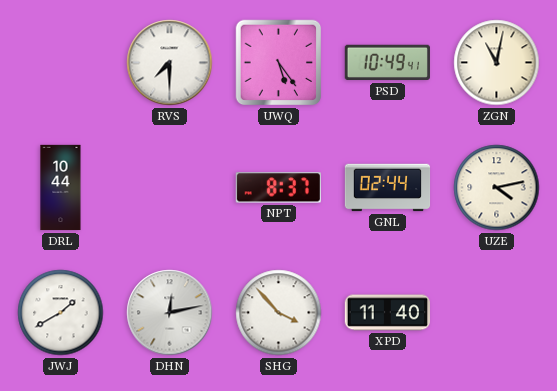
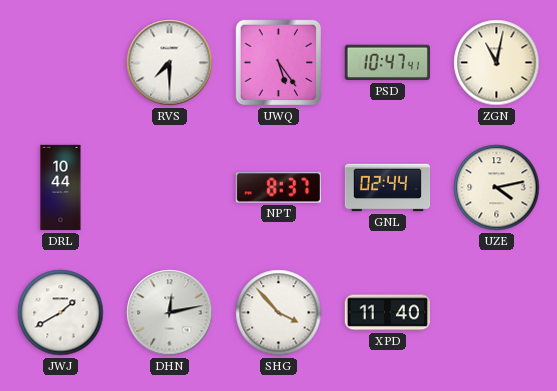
PSD: 10:49 -> 10:47 (387, 63)
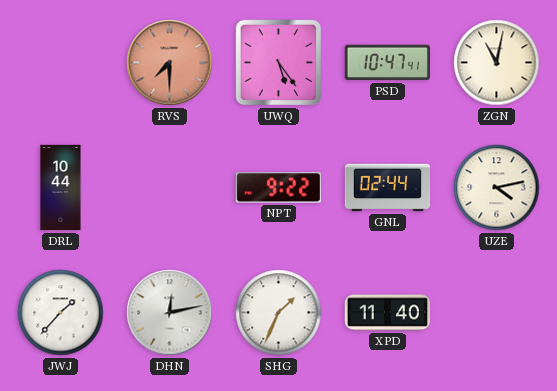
RVS dial: white -> salmon (170, 63)
NPT: 8:37 -> 9:22 (278, 188)
JWJ: 1:40 -> 1:37 (61, 313)
SHG: 3:53 -> 1:34 (279, 313)
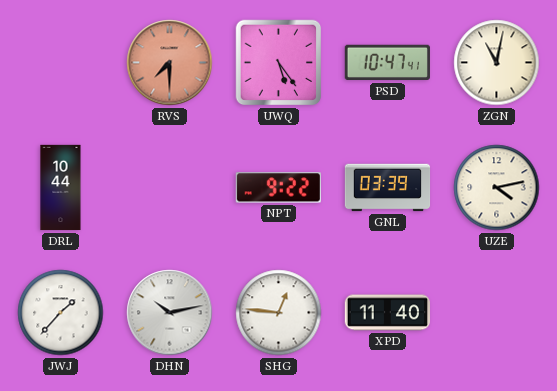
GNL: 02:44 -> 03:39 (388, 188)
DHN: 12:13 -> 10:13 (170, 313)
SHG: 1:34 -> 12:46 (279, 313)
